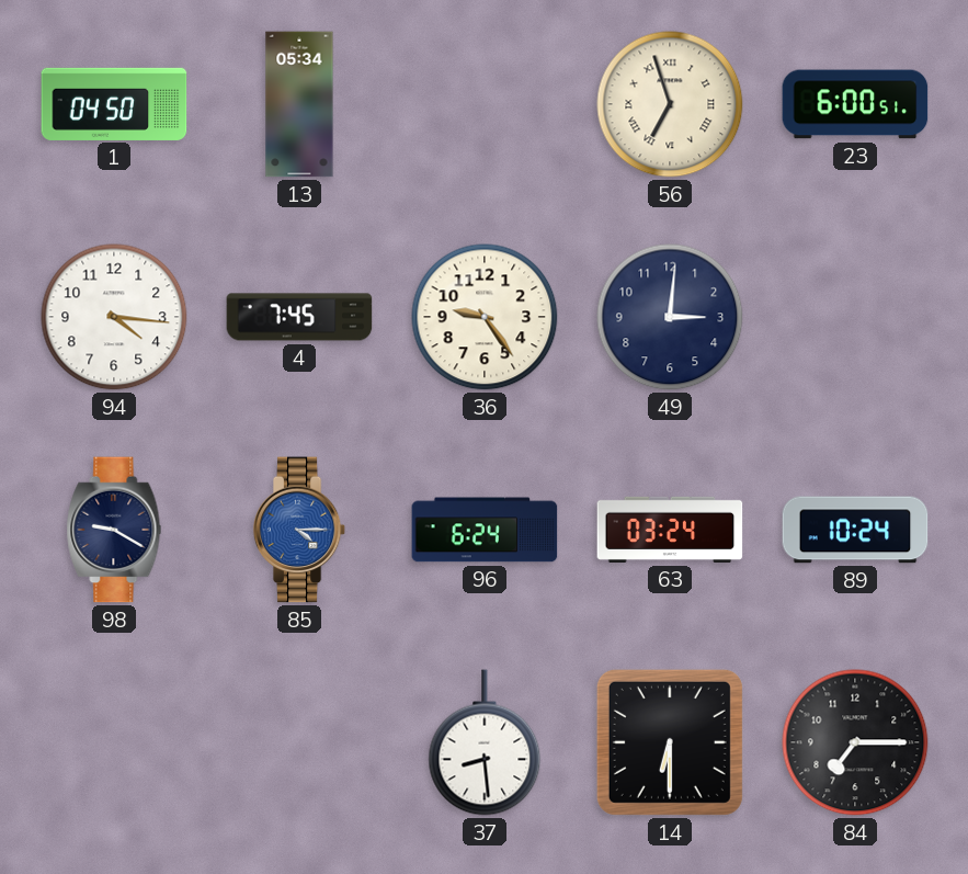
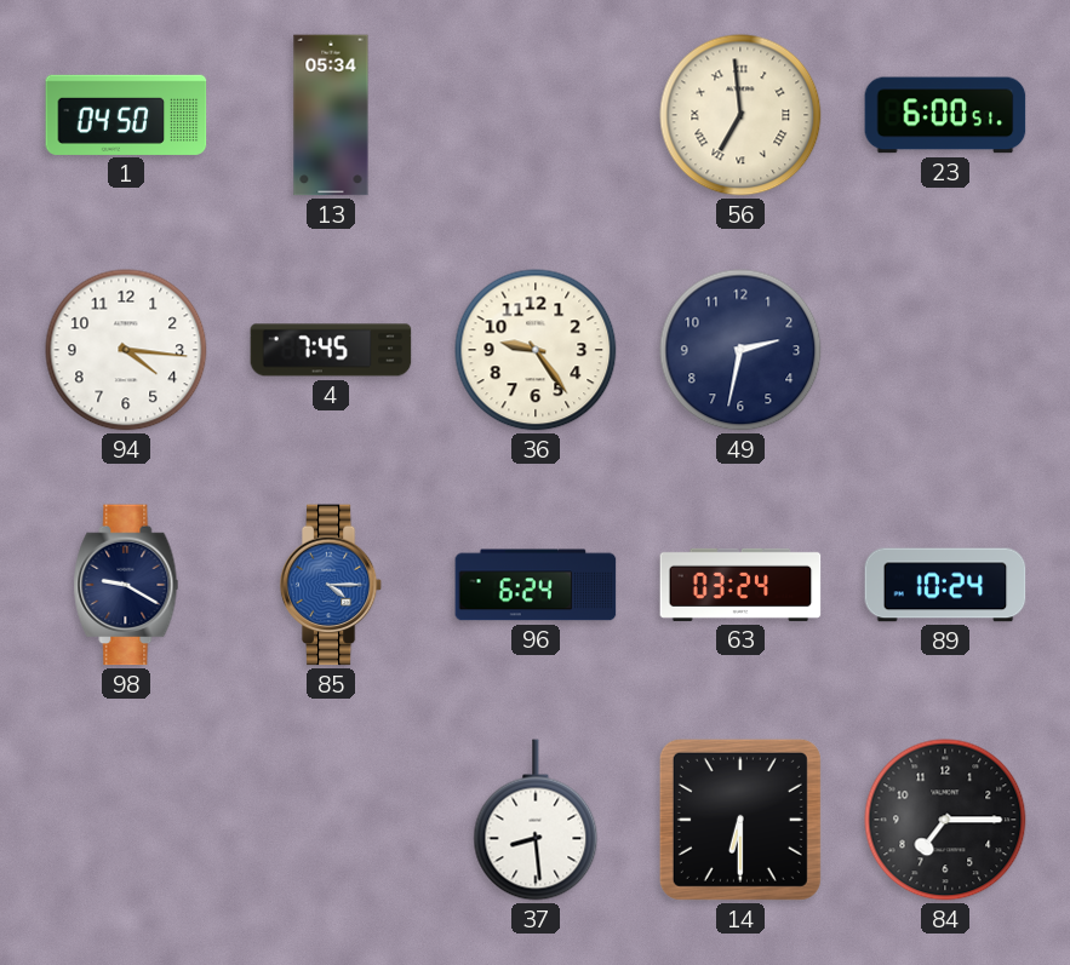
56: 6:57 -> 6:59 (740, 115)
49: 3:01 -> 2:32 (740, 350)
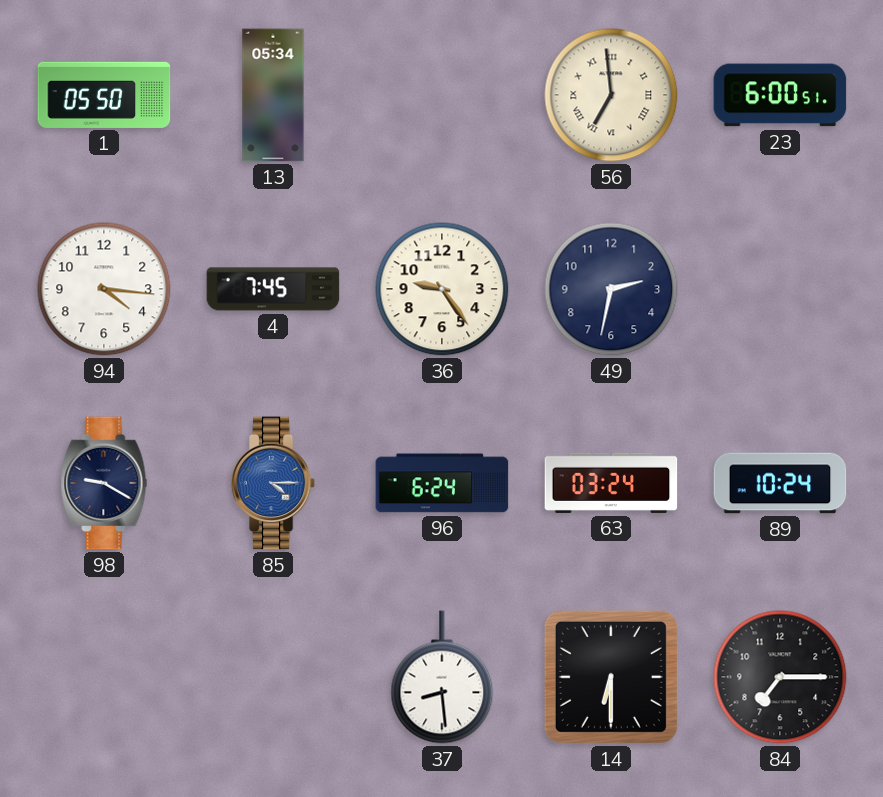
1: 04:50 -> 05:50 (104, 95)
